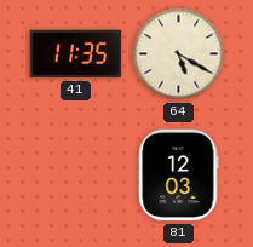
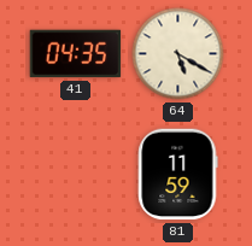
41: 11:35 -> 04:35 (76, 54)
81: 12:03 -> 11:59 (178, 175)
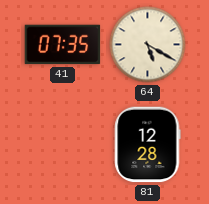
41: 04:35 -> 07:35 (63, 45)
81: 11:59 -> 12:28 (148, 145)
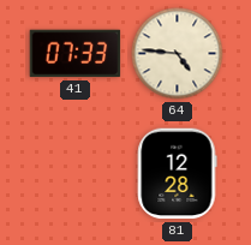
41: 07:35 -> 07:33 (76, 54)
64: 5:20 -> 4:46 (178, 54)
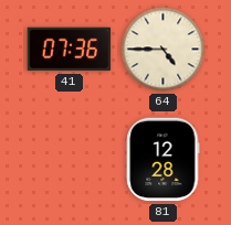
41: 07:33 -> 07:36 (70, 50)
64: 4:46 -> 4:45 (164, 50)
